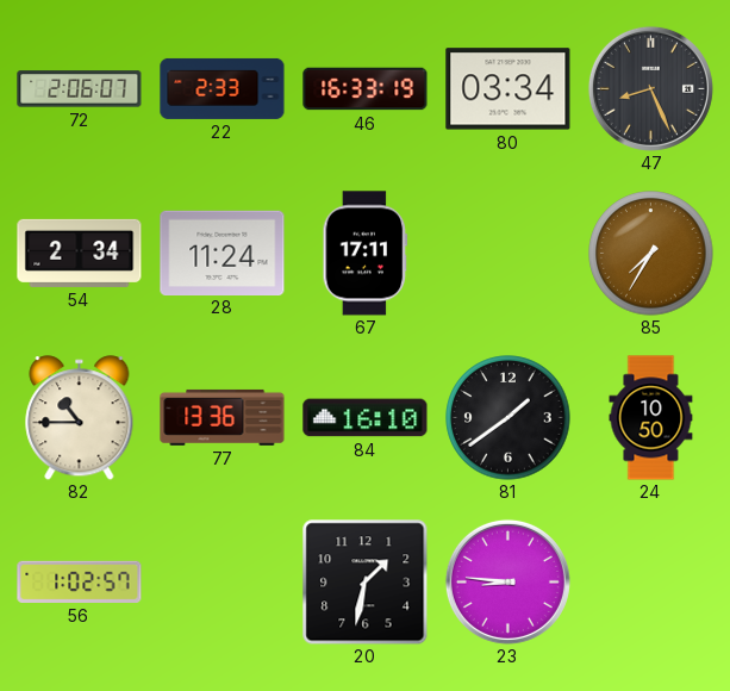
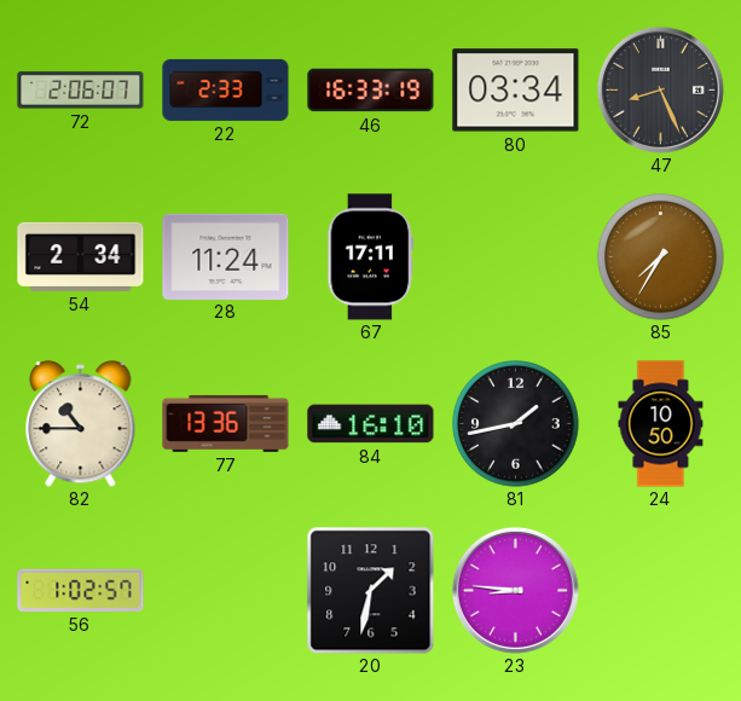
81: 1:39 -> 1:43 (516, 424)
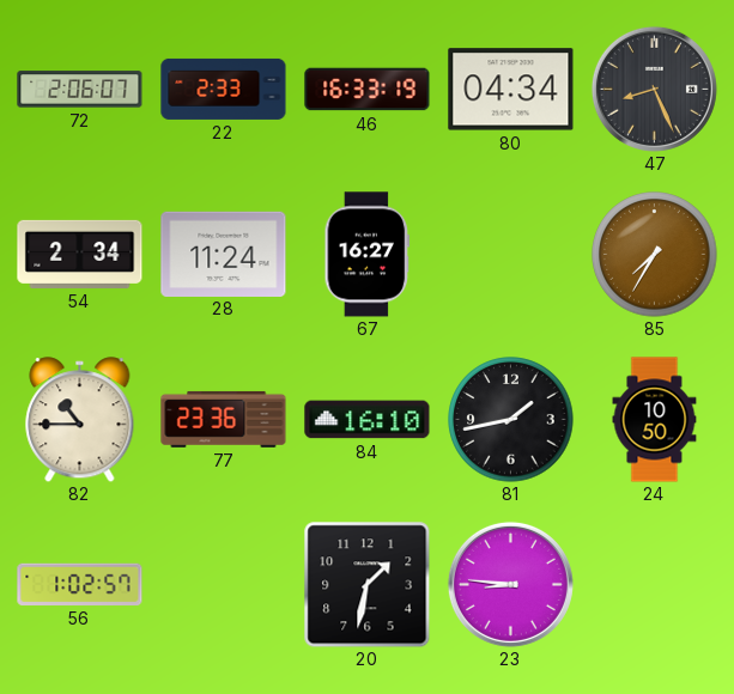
80: 03:34 -> 04:34 (511, 90)
67: 17:11 -> 16:27 (368, 255)
77: 13:36 -> 23:36 (224, 419)
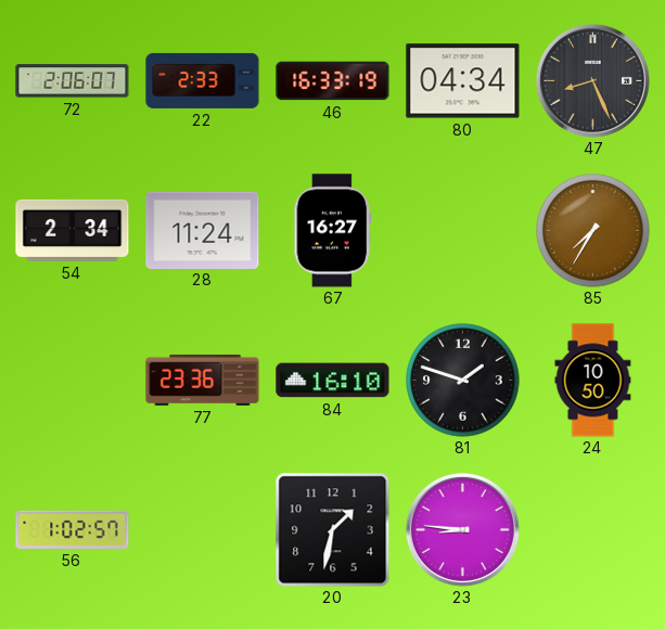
82: 10:45 -> none (80, 420)
81: 1:43 -> 1:48 (463, 381)
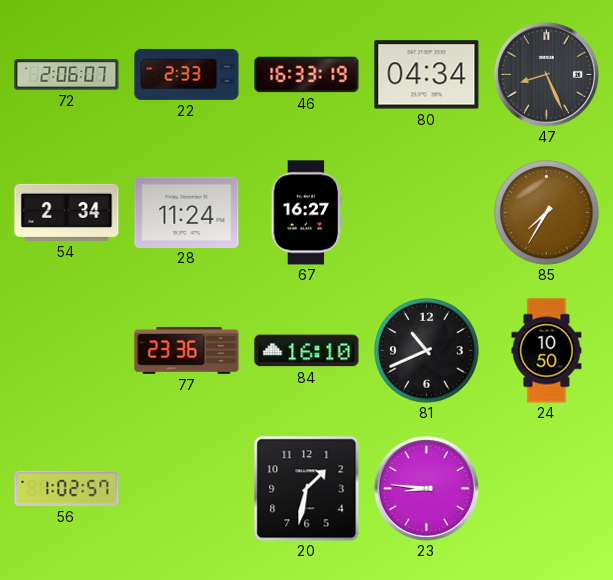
81: 1:48 -> 10:41 (427, 351)
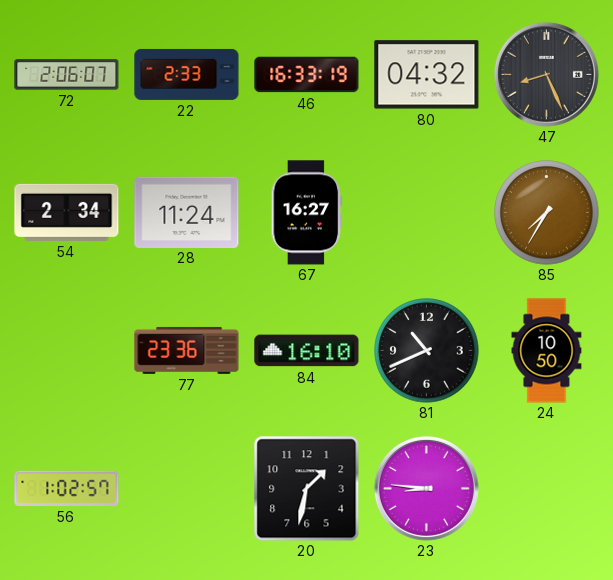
80: 04:34 -> 04:32 (427, 75)
